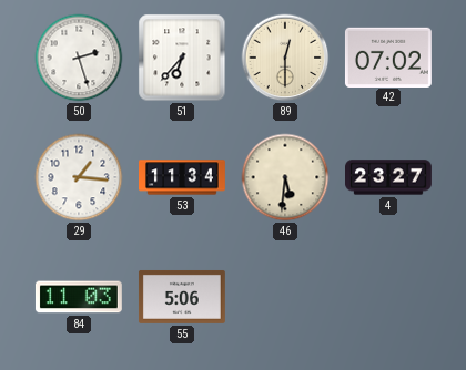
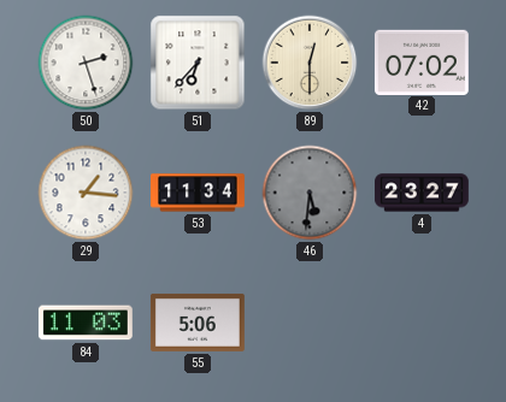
46 dial: cream -> grey (310, 193)
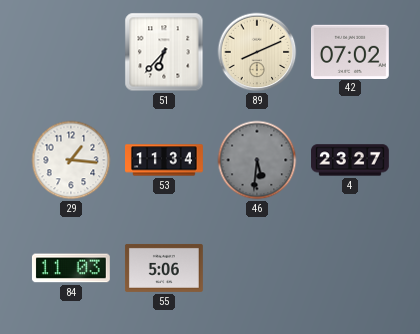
50: 2:27 -> none (86, 63)
89: 12:30 -> 8:11 (257, 52)
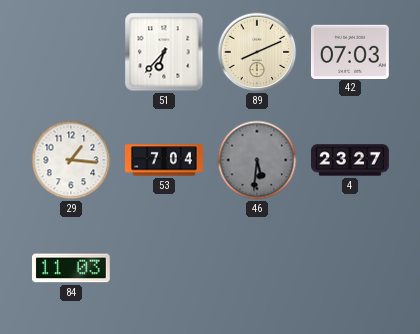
42: 07:02 -> 07:03 (350, 51)
53: 11:34 -> 7:04 (165, 160)
55: 5:06 -> none (164, 268)
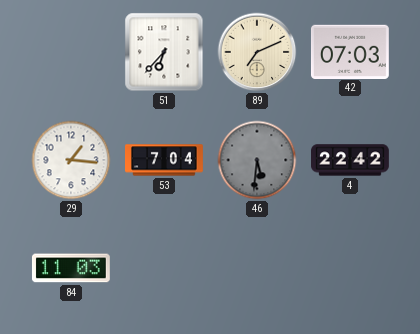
89: 8:11 -> 7:11 (257, 52)
4: 23:27 -> 22:42 (351, 160)
